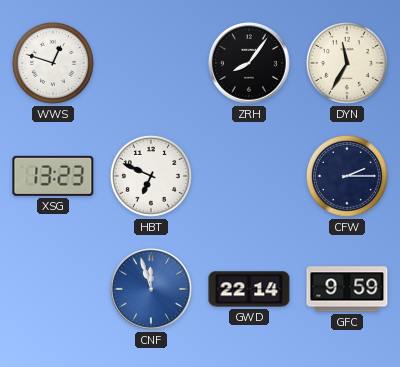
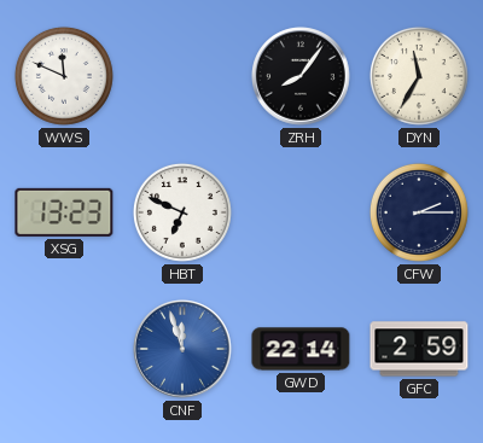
WWS: 12:48 -> 11:49 (64, 76)
GFC: 9:59 -> 2:59 (419, 349)
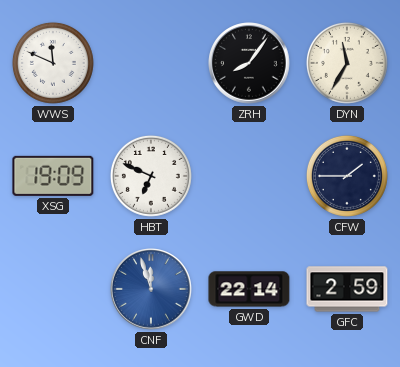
XSG: 13:23 -> 19:09 (53, 176)
CFW: 2:15 -> 1:45 (347, 176)
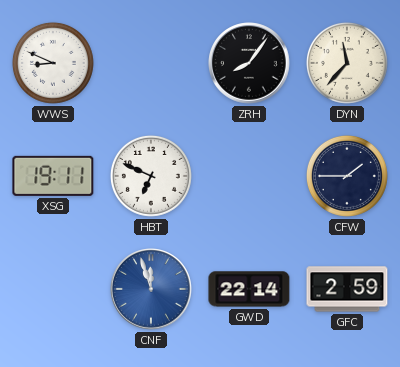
WWS: 11:49 -> 8:49 (53, 63)
DYN: 11:35 -> 11:37 (347, 63)
XSG: 19:09 -> 19:11 (53, 176)
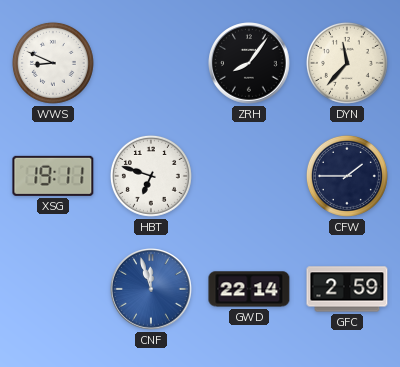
HBT: 6:49 -> 6:48 (151, 176)
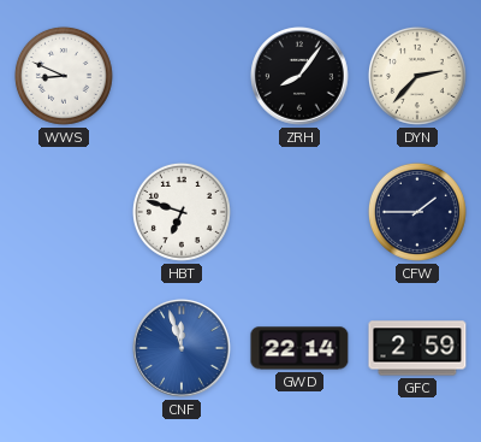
DYN: 11:37 -> 2:37 (417, 76)
XSG: 19:11 -> none (53, 176)
